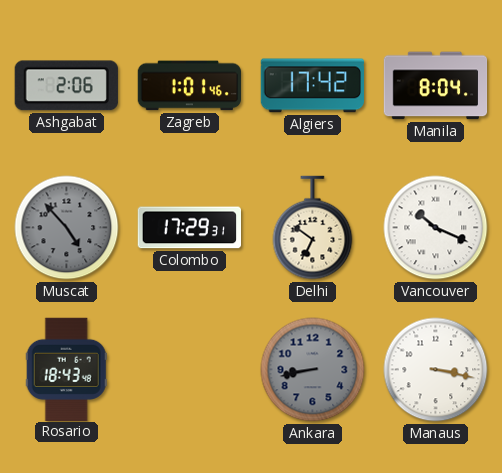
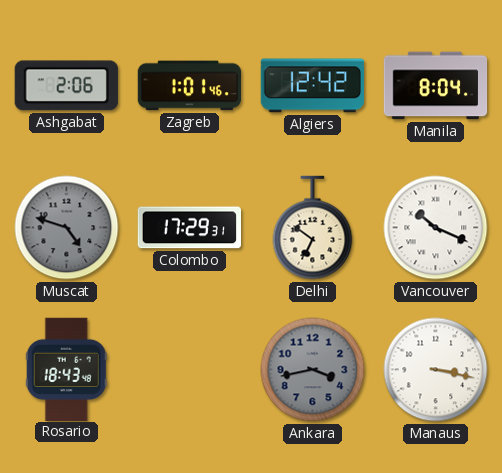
Algiers: 17:42 -> 12:42 (312, 86)
Muscat: 4:53 -> 4:48 (67, 228)
Ankara: 8:43 -> 3:43 (313, 370)
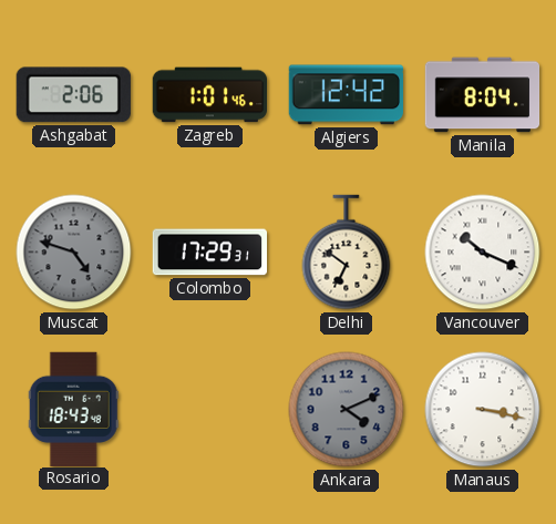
Ankara: 3:43 -> 4:11 (347, 410)
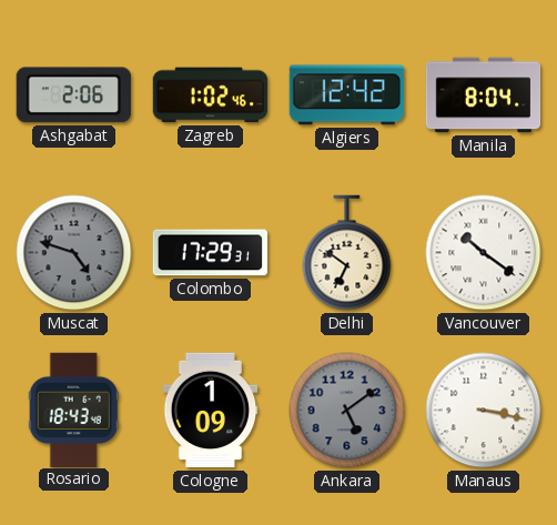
Zagreb: 1:01 -> 1:02 (210, 95)
Vancouver: 10:19 -> 10:21 (484, 253)
Cologne: none -> 1:09 (211, 411)
Ankara: 4:11 -> 5:09 (347, 411)
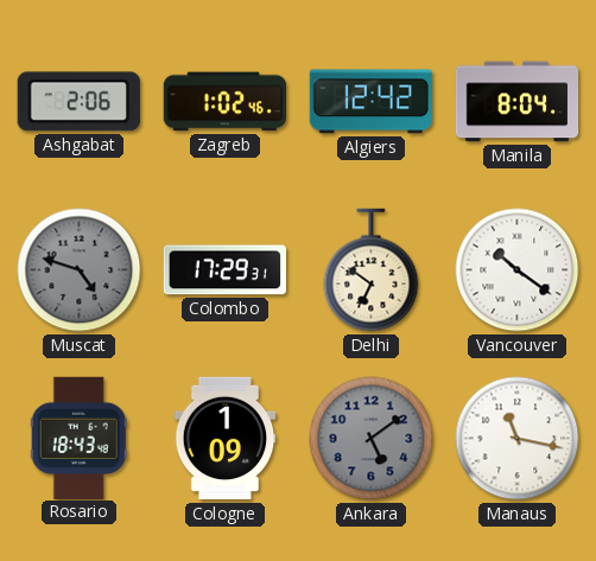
Manaus: 3:17 -> 11:17 (518, 439)
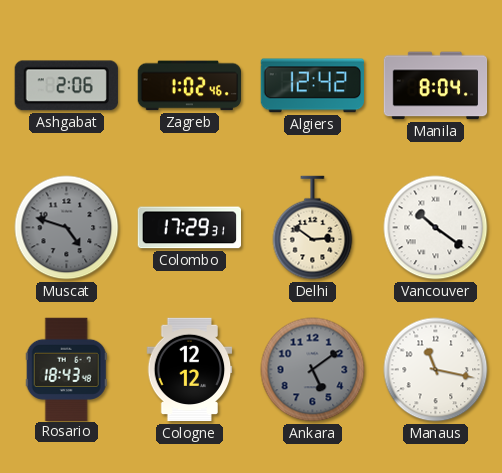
Delhi: 6:51 -> 2:51 (313, 228)
Cologne: 1:09 -> 12:12 (190, 370)
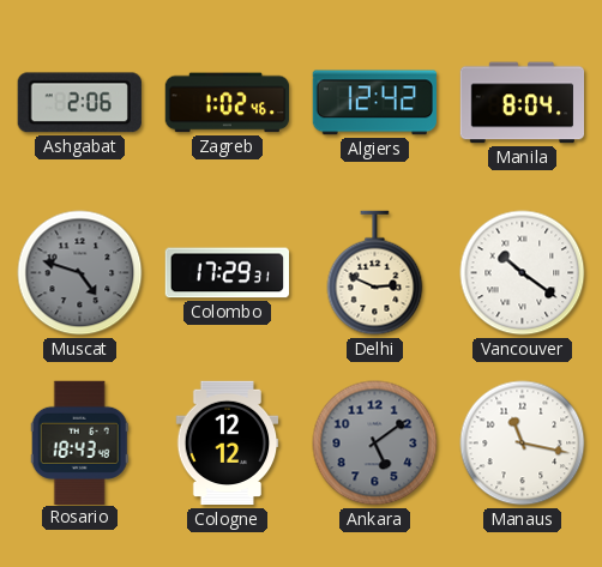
Delhi: 2:51 -> 2:49 (375, 273)
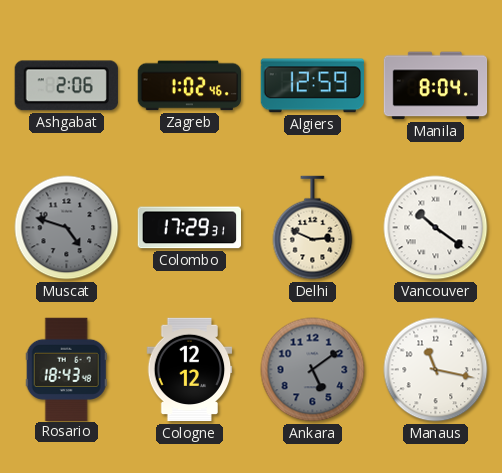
Algiers: 12:42 -> 12:59 (312, 86)
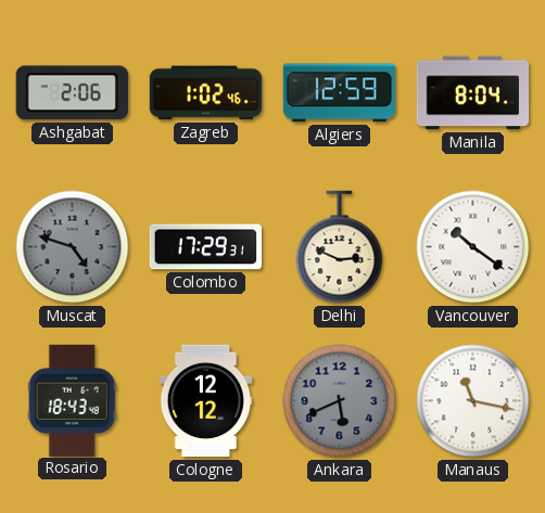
Ankara: 5:09 -> 5:41 (340, 401)
